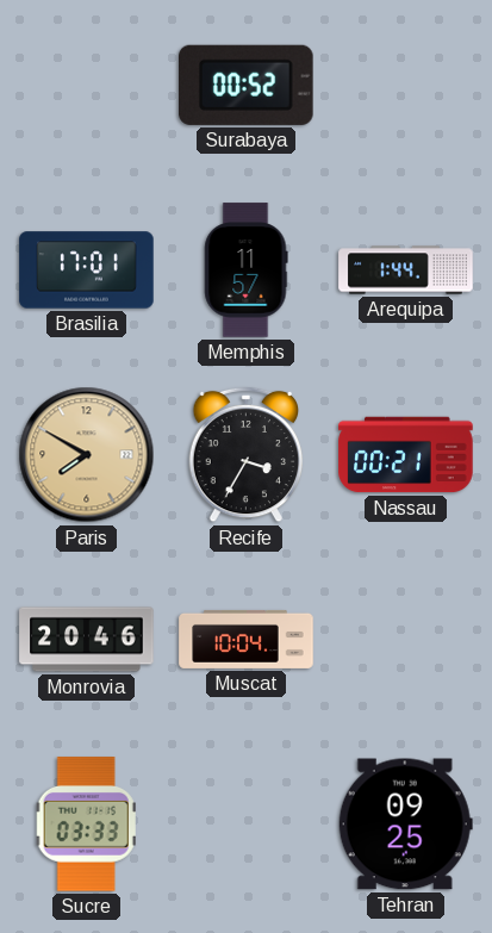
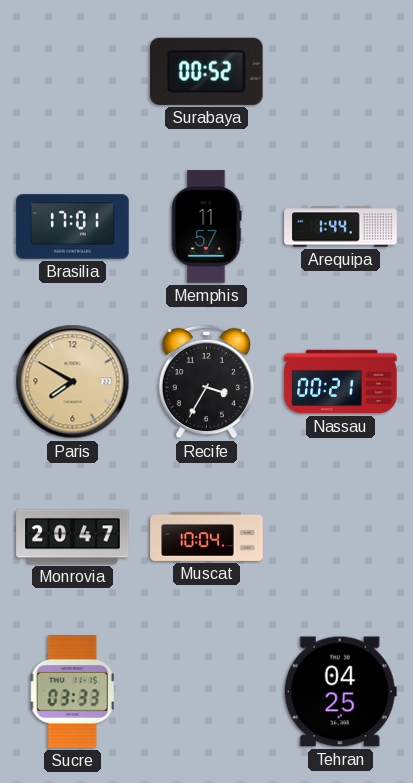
Monrovia: 20:46 -> 20:47 (73, 537)
Tehran: 09:25 -> 04:25 (340, 692)
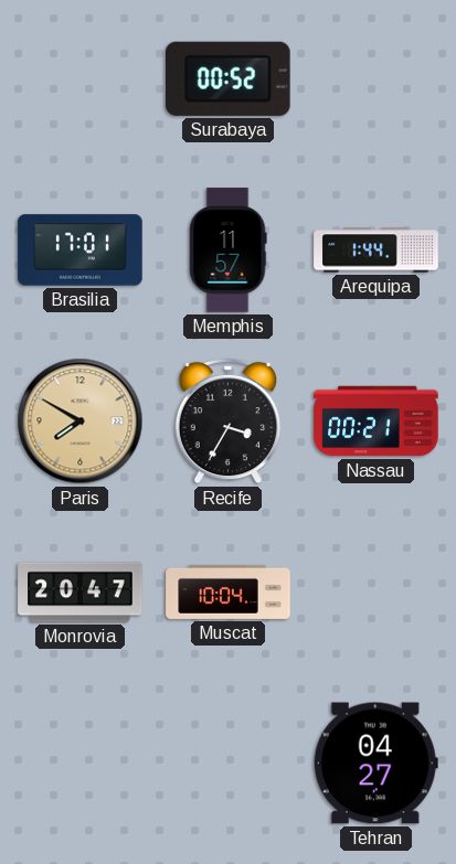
Sucre: 03:33 -> none (72, 692)
Tehran: 04:25 -> 04:27 (375, 764)
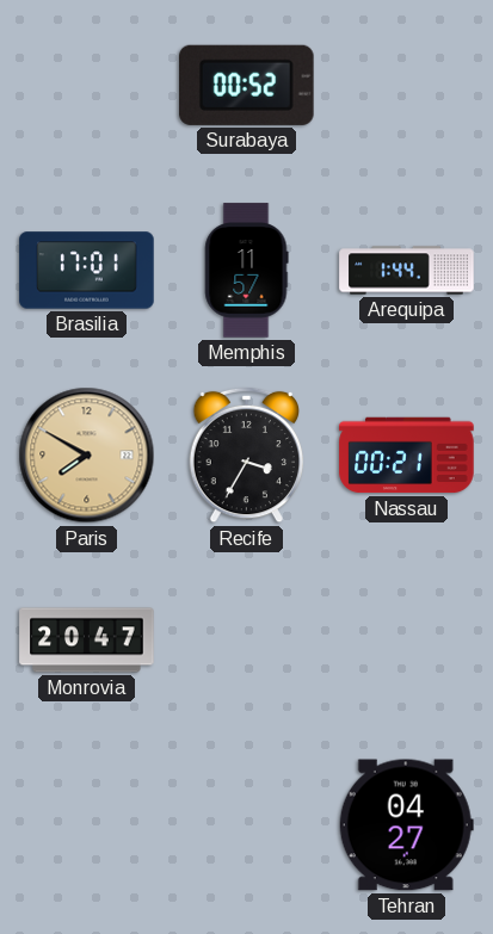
Muscat: 10:04 -> none (229, 591)
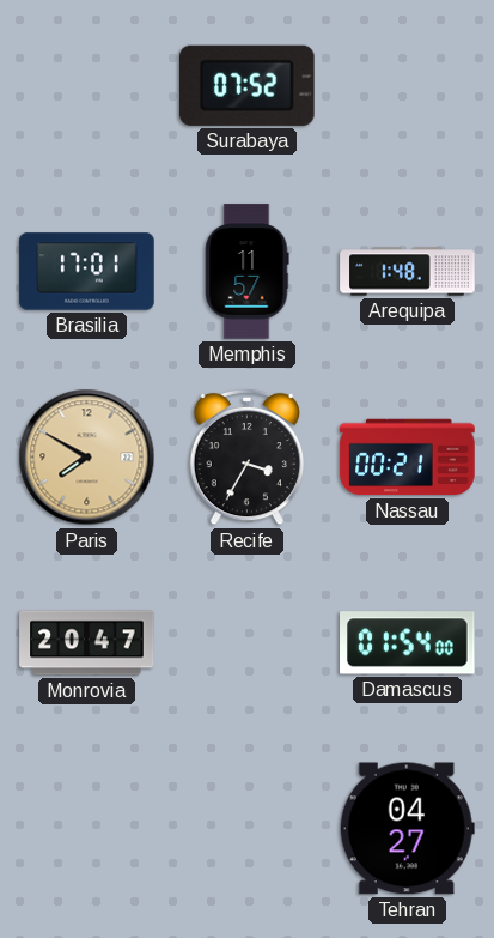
Surabaya: 00:52 -> 07:52 (248, 85)
Arequipa: 1:44 -> 1:48 (408, 272)
Damascus: none -> 01:54 (408, 643)
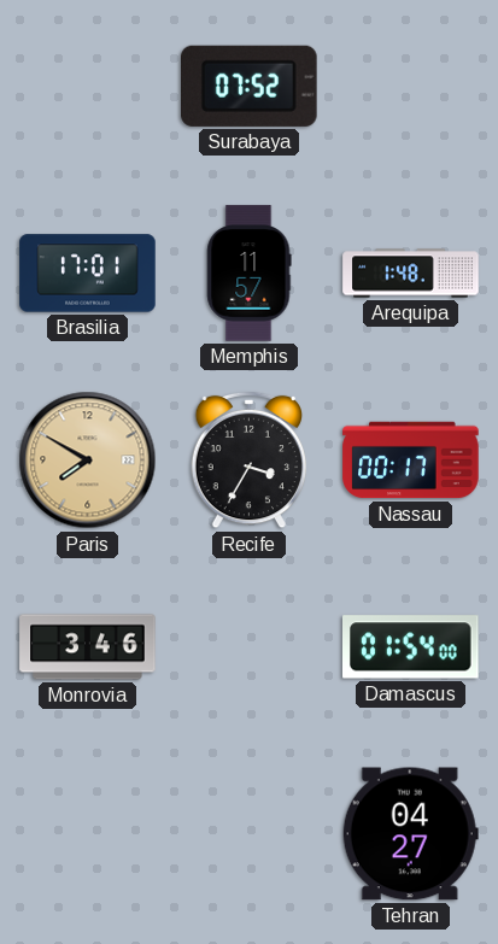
Nassau: 00:21 -> 00:17 (411, 461)
Monrovia: 20:47 -> 3:46 (88, 647)
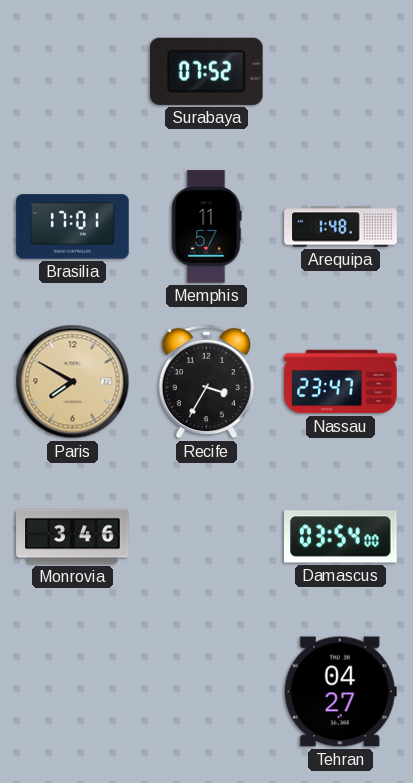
Nassau: 00:17 -> 23:47 (341, 382)
Damascus: 01:54 -> 03:54 (341, 537)
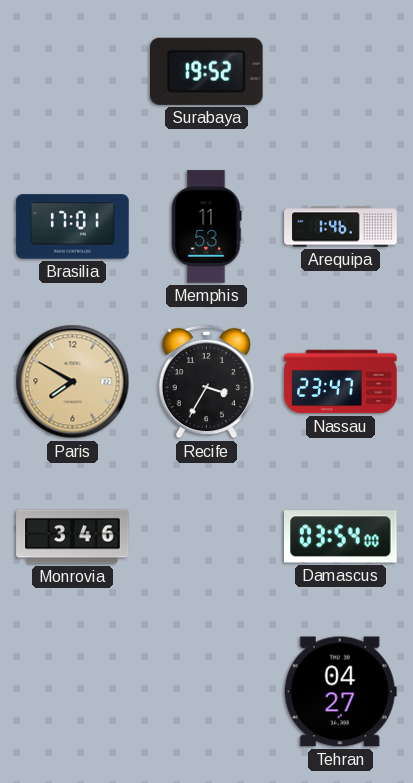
Surabaya: 07:52 -> 19:52 (207, 71)
Memphis: 11:57 -> 11:53 (207, 227)
Arequipa: 1:48 -> 1:46 (341, 227)
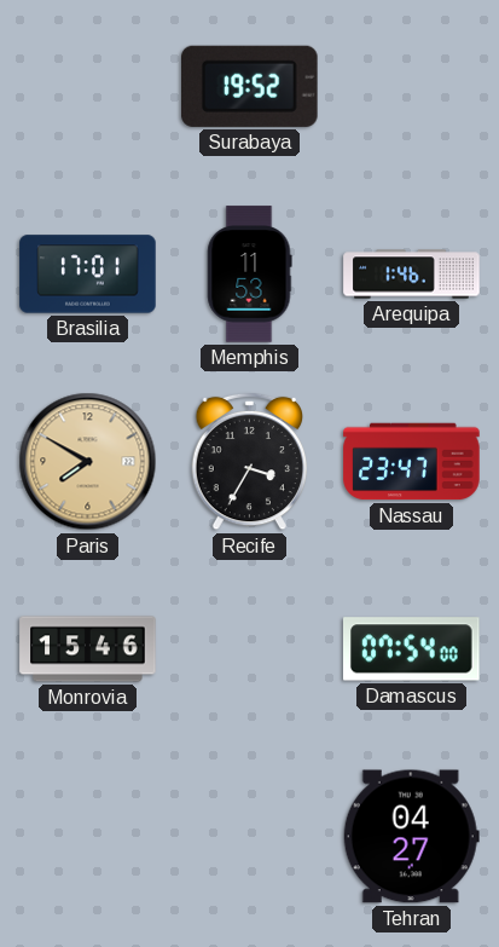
Monrovia: 3:46 -> 15:46 (88, 649)
Damascus: 03:54 -> 07:54 (412, 649)
